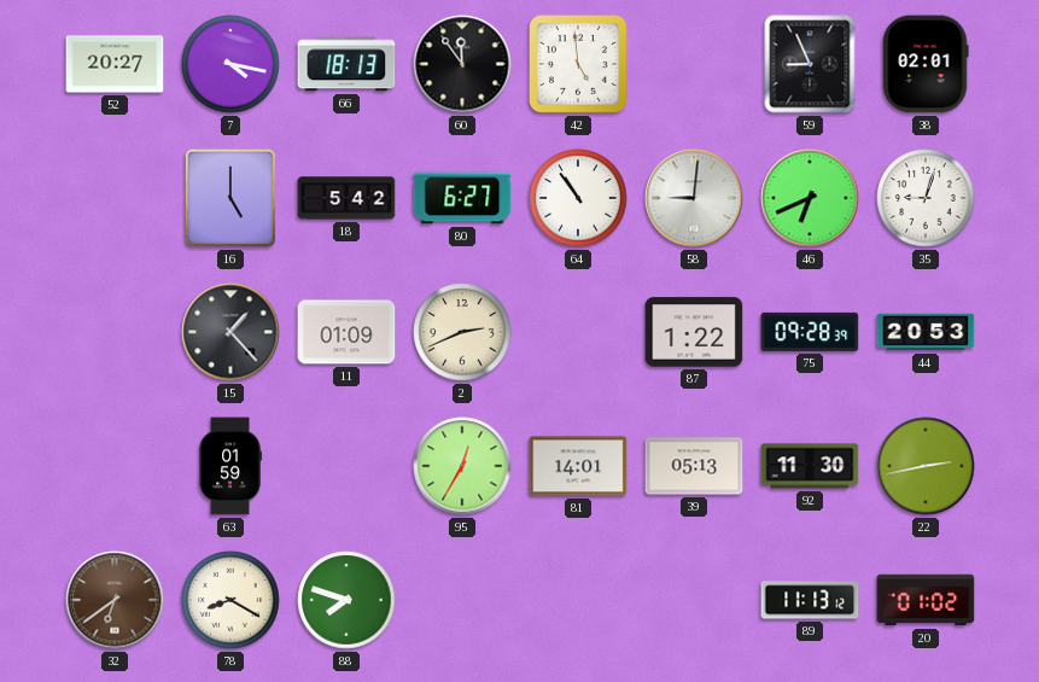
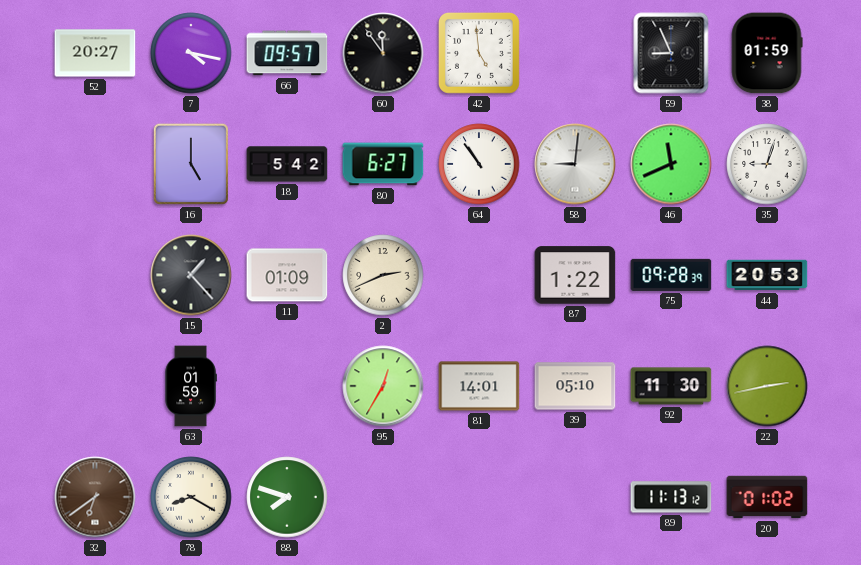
66: 18:13 -> 09:57 (287, 53)
38: 02:01 -> 01:59 (767, 53)
46: 6:41 -> 11:41 (671, 164)
39: 05:13 -> 05:10 (575, 386)
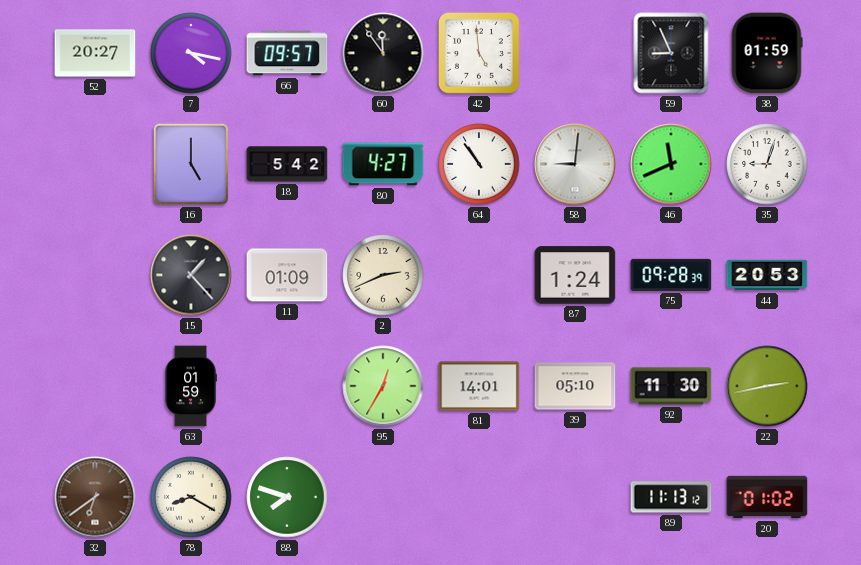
80: 6:27 -> 4:27 (383, 164)
87: 1:22 -> 1:24 (575, 275)
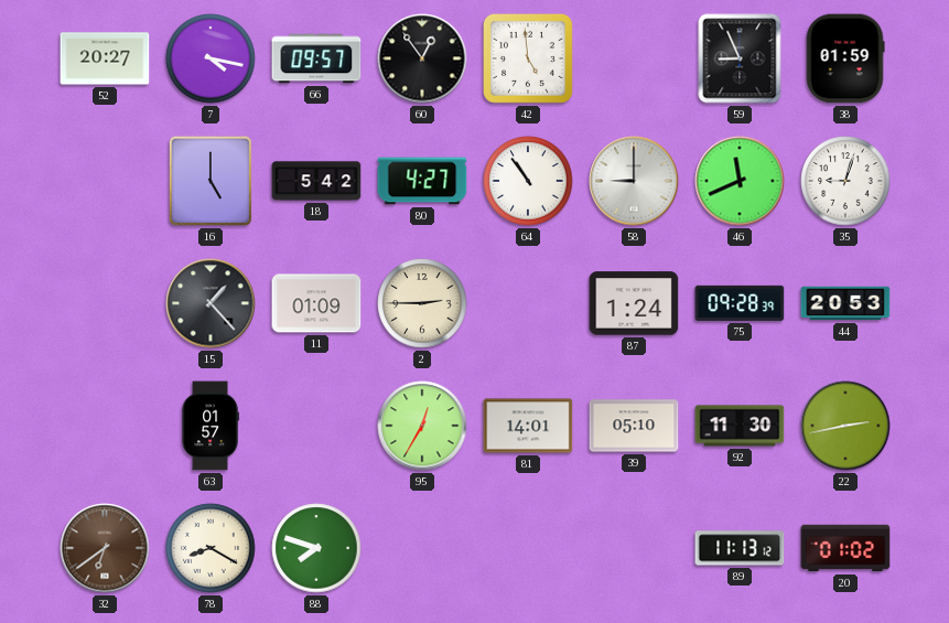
60: 11:54 -> 12:54 (422, 58)
58: 9:01 -> 9:00 (634, 181)
2: 2:41 -> 2:45 (422, 303)
63: 01:59 -> 01:57 (211, 426)
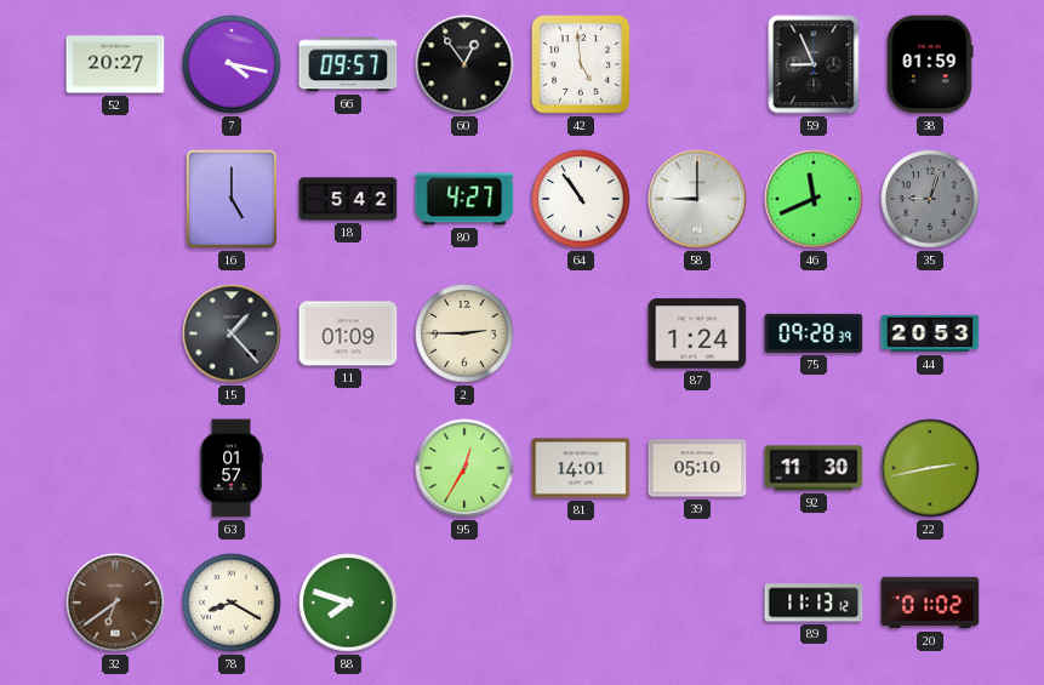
35 dial: white -> grey (930, 199)
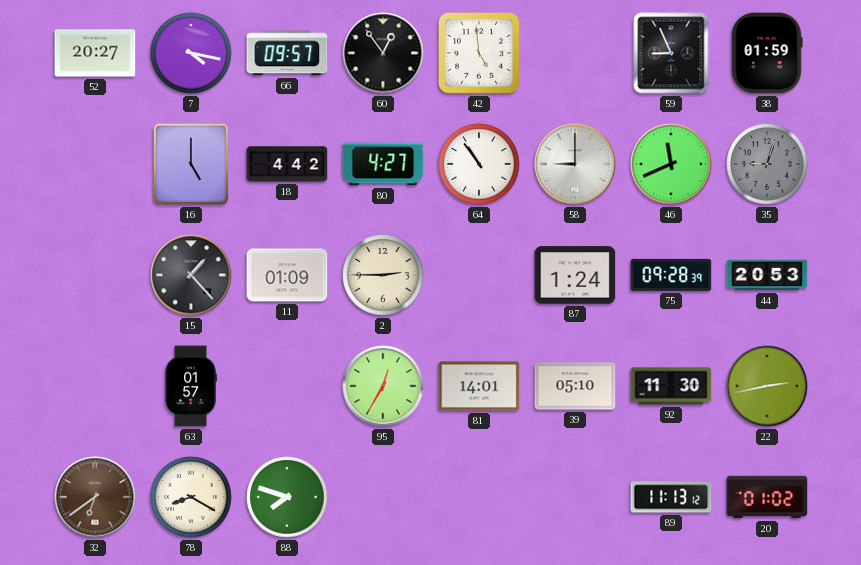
18: 5:42 -> 4:42 (287, 164)
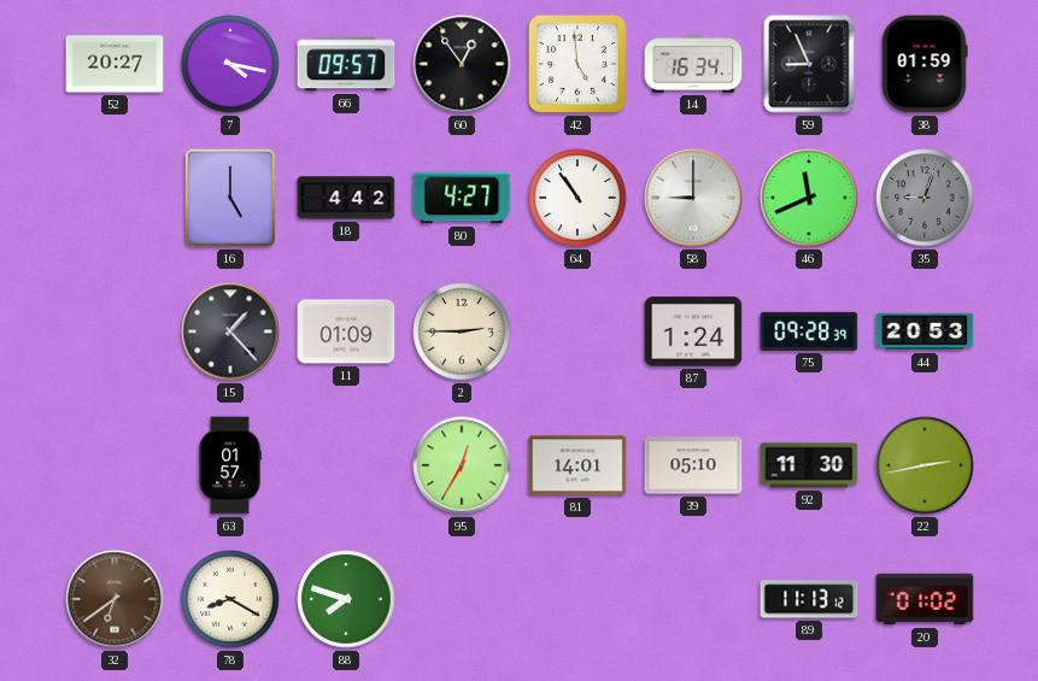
14: none -> 16:34 (693, 64)
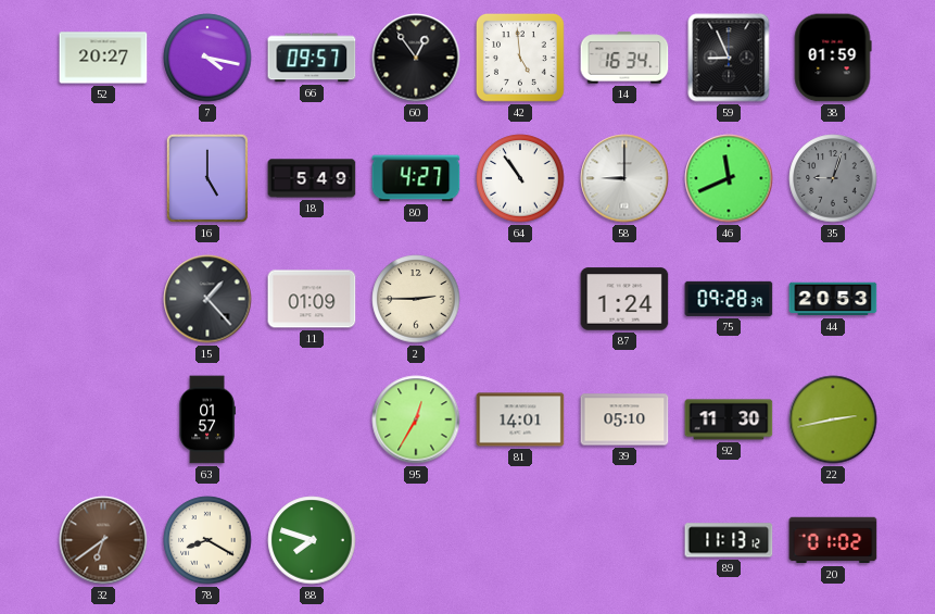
18: 4:42 -> 5:49 (312, 178)
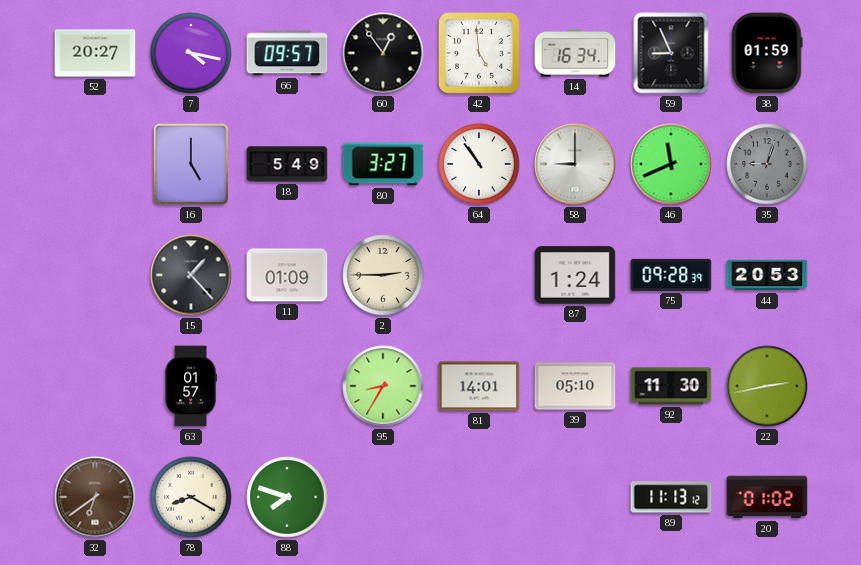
80: 4:27 -> 3:27 (383, 164)
95: 12:35 -> 8:35 (383, 386)
